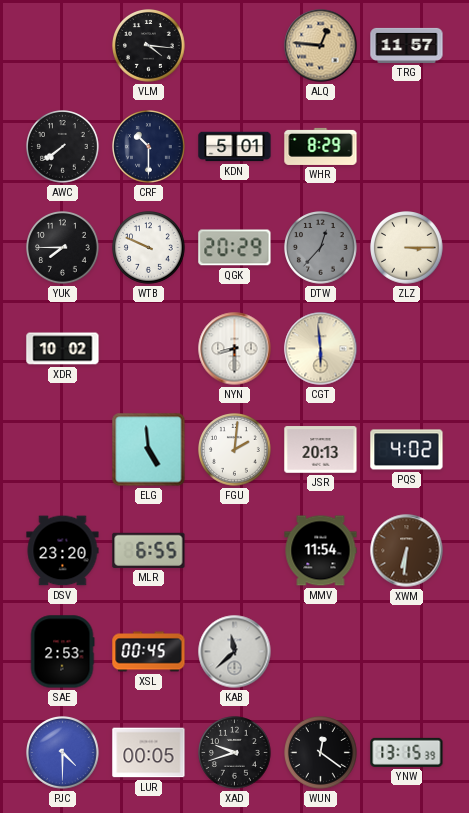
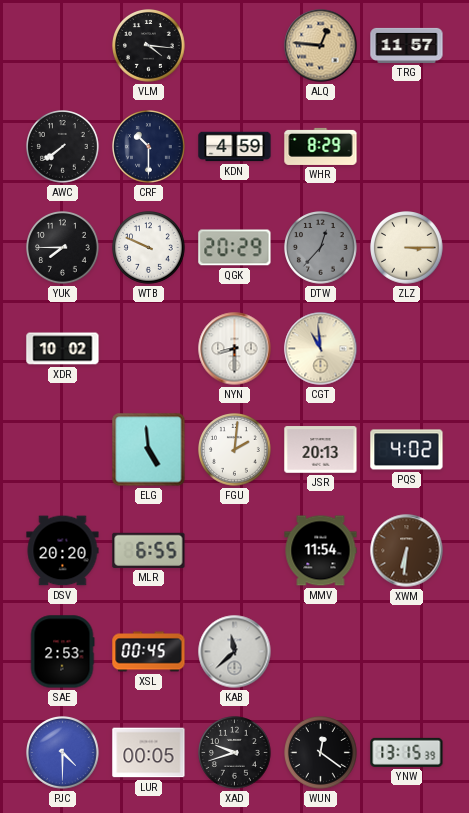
KDN: 5:01 -> 4:59 (235, 147)
CGT: 5:59 -> 10:59 (321, 349)
DSV: 23:20 -> 20:20 (63, 551)
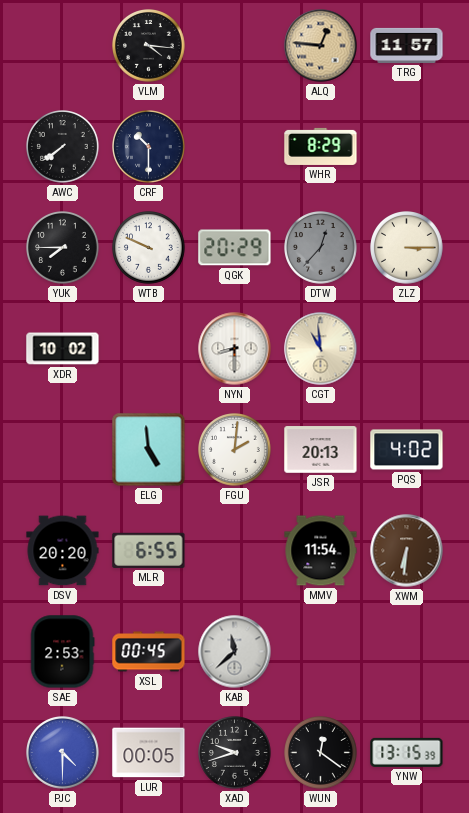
KDN: 4:59 -> none (235, 147)
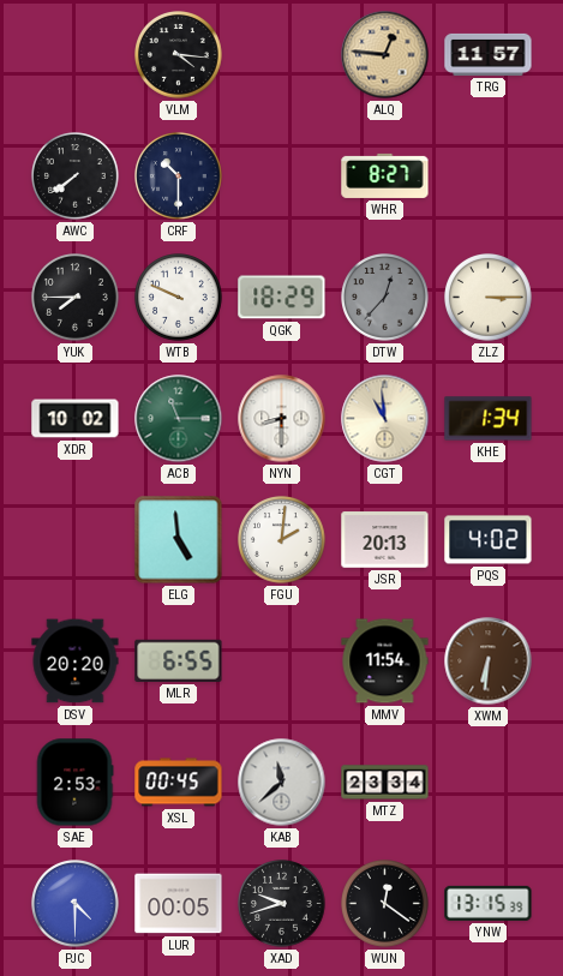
WHR: 8:29 -> 8:27 (385, 175)
QGK: 20:29 -> 18:29 (282, 298)
ACB: none -> 11:15 (179, 419)
KHE: none -> 1:34 (489, 419)
MTZ: none -> 23:34 (385, 783)
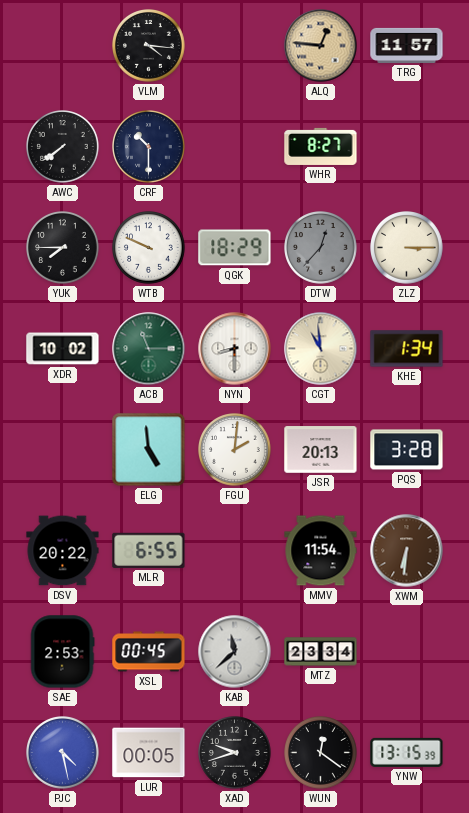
PQS: 4:02 -> 3:28 (407, 450)
DSV: 20:20 -> 20:22 (63, 551)
PJC: 4:30 -> 4:28 (63, 753)
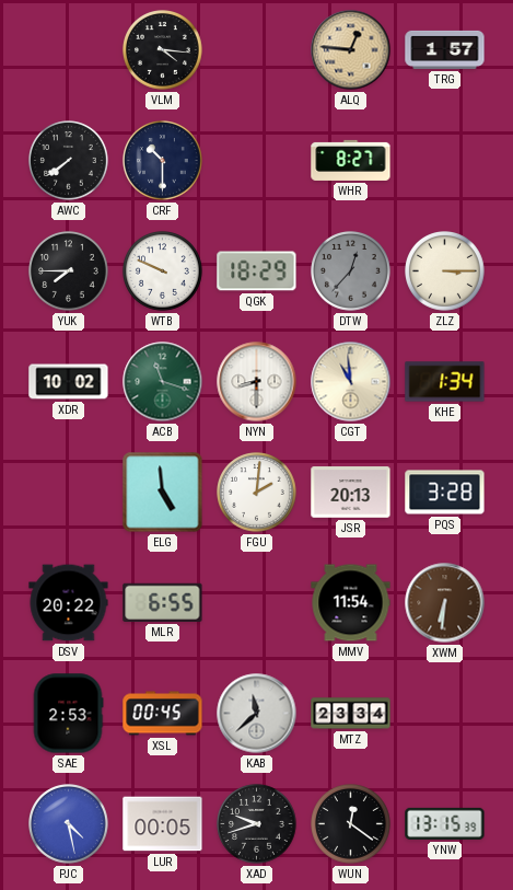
TRG: 11:57 -> 1:57 (445, 49)
ACB: 11:15 -> 11:18 (163, 382)
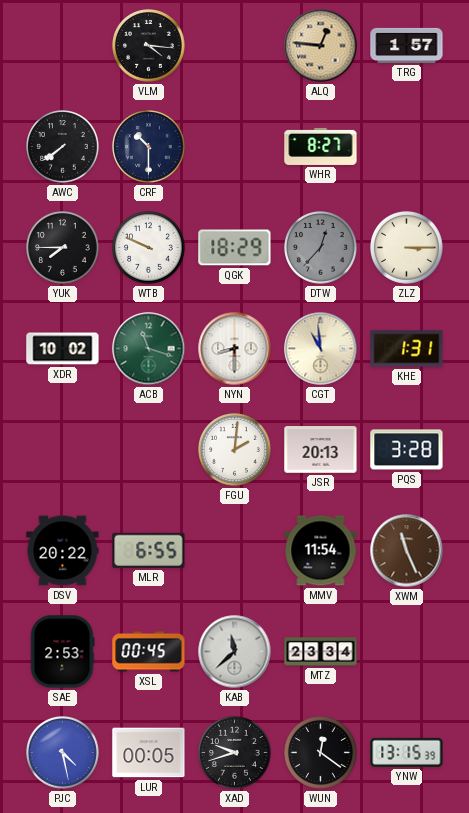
KHE: 1:34 -> 1:31 (407, 349)
ELG: 4:59 -> none (163, 493)
XWM: 6:31 -> 11:26 (407, 551)
